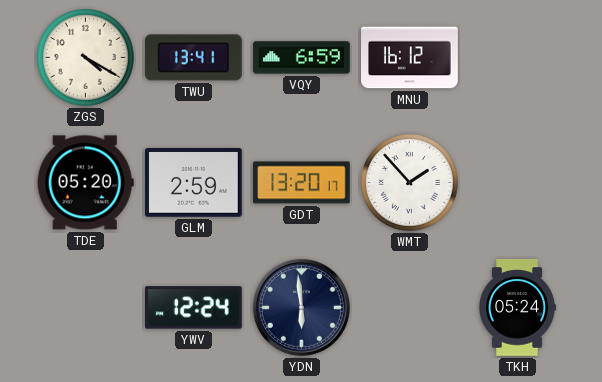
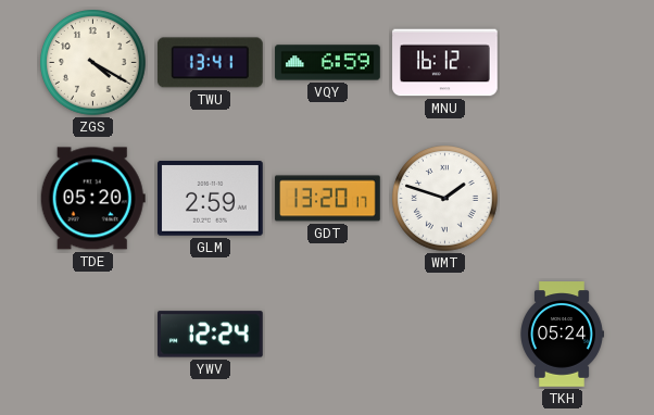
WMT: 1:53 -> 1:48 (445, 199)
YDN: 5:59 -> none (301, 307)
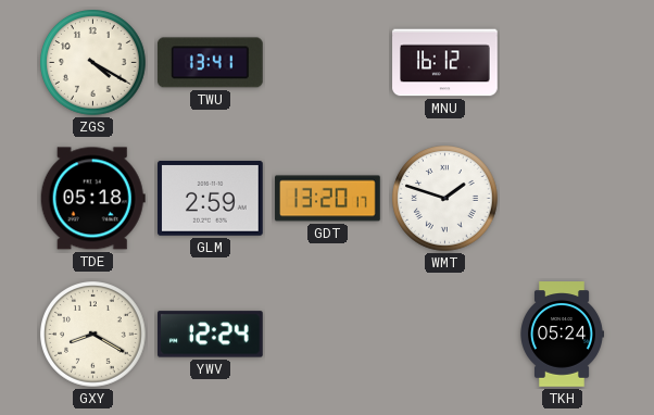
VQY: 6:59 -> none (328, 63)
TDE: 05:20 -> 05:18 (92, 199)
GXY: none -> 8:20 (93, 335)
